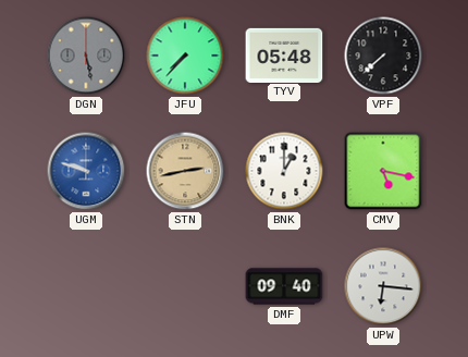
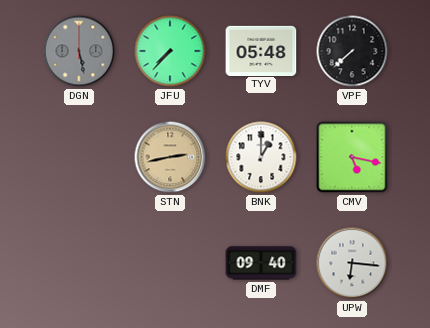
UGM: 9:48 -> none (86, 171)
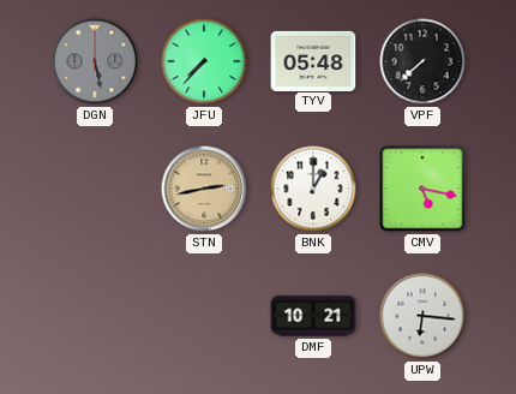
DMF: 09:40 -> 10:21 (313, 316)
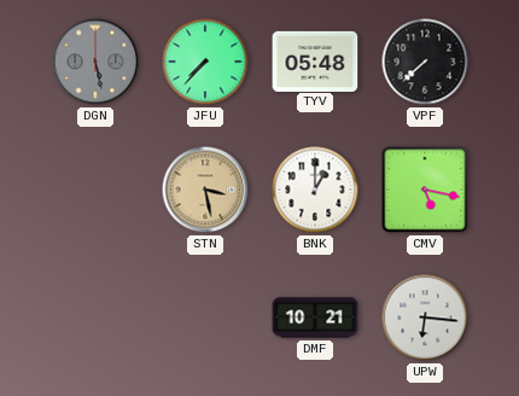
STN: 2:43 -> 3:28 (205, 190)
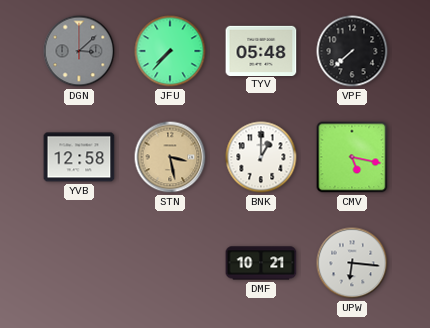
DGN: 5:28 -> 3:08 (79, 51)
YVB: none -> 12:58 (79, 157)
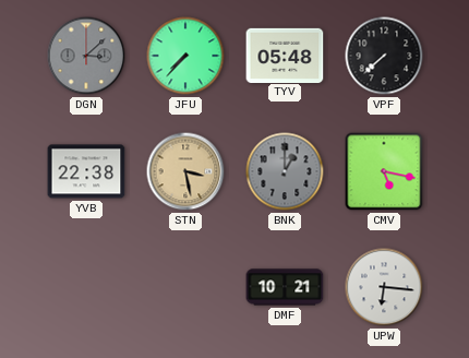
YVB: 12:58 -> 22:38 (86, 171)
BNK dial: white -> grey (285, 171)
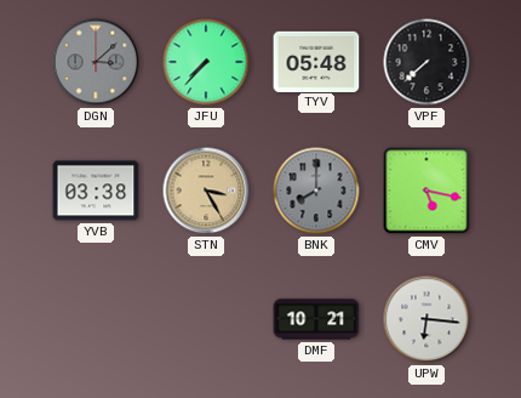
YVB: 22:38 -> 03:38 (96, 191)
STN: 3:28 -> 3:25 (206, 191)
BNK: 1:00 -> 8:00 (316, 191)
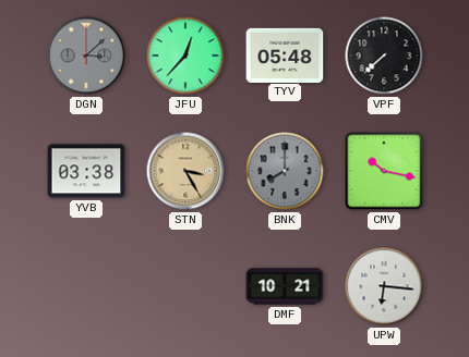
JFU: 7:37 -> 12:37 (185, 56)
CMV: 5:17 -> 10:17 (384, 171)
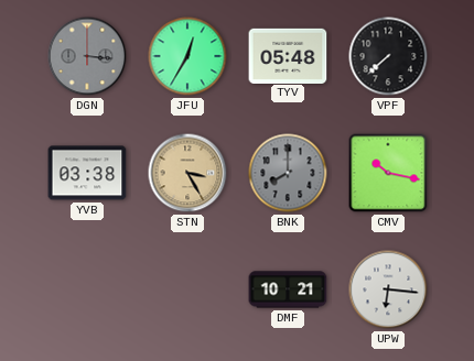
DGN: 3:08 -> 3:16 (87, 56)
JFU: 12:37 -> 12:35 (187, 56)
